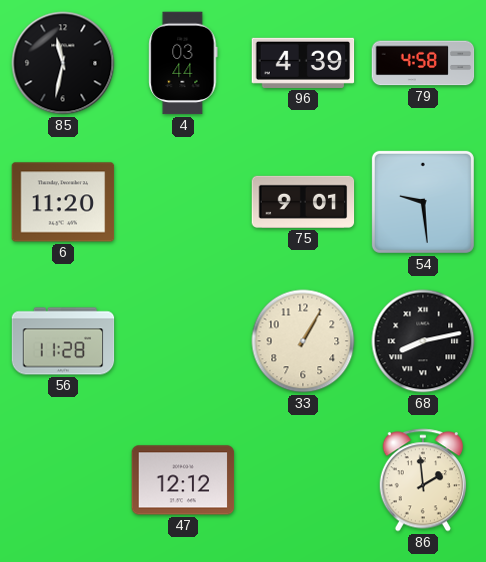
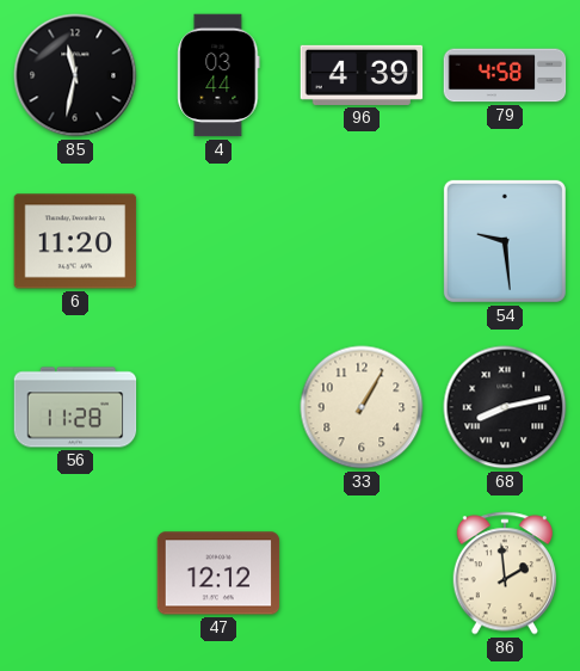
75: 9:01 -> none (303, 202)
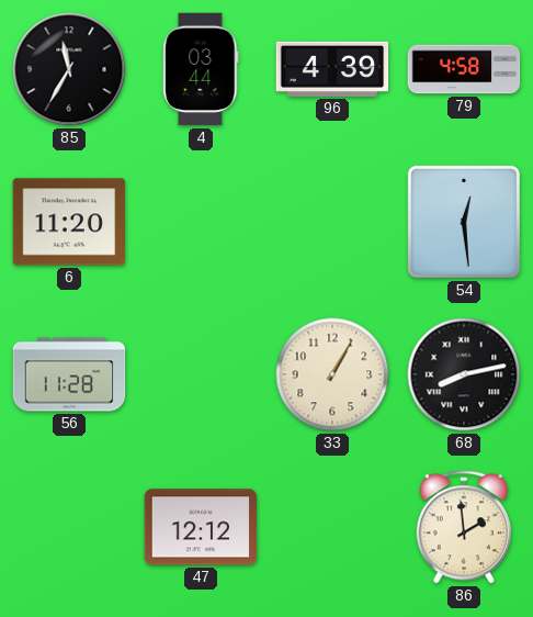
85: 11:32 -> 11:35 (69, 69)
54: 9:29 -> 12:29 (464, 222)
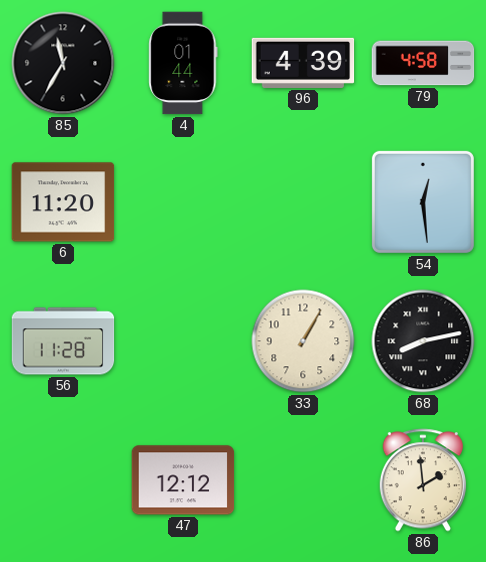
4: 03:44 -> 01:44 (183, 63)
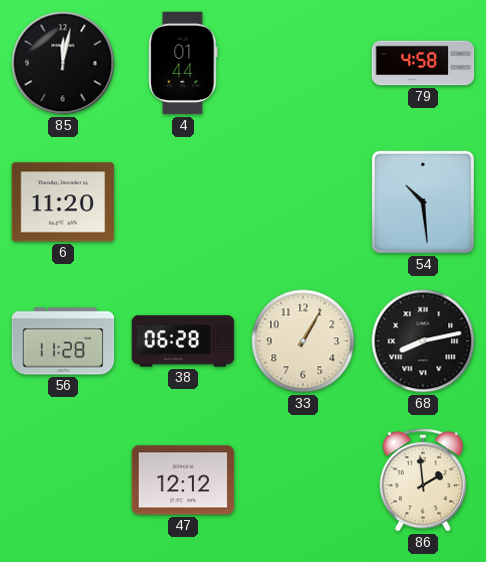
85: 11:35 -> 12:02 (63, 63)
96: 4:39 -> none (303, 63)
54: 12:29 -> 10:29 (423, 202)
38: none -> 06:28 (183, 341)
